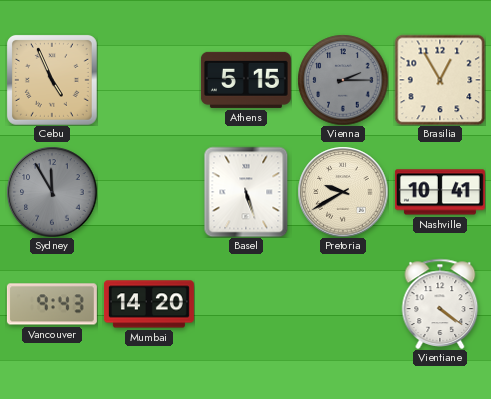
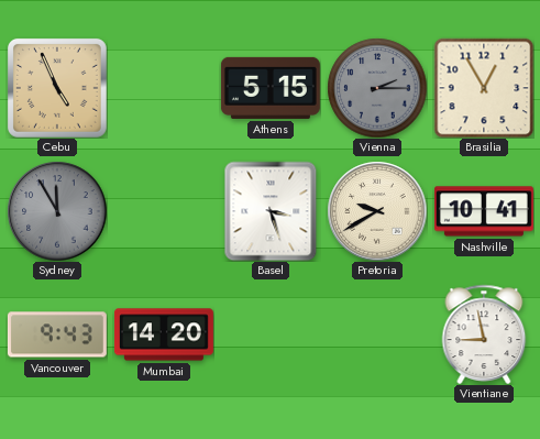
Basel: 5:27 -> 3:27 (271, 211)
Vientiane: 4:21 -> 8:58 (484, 334)
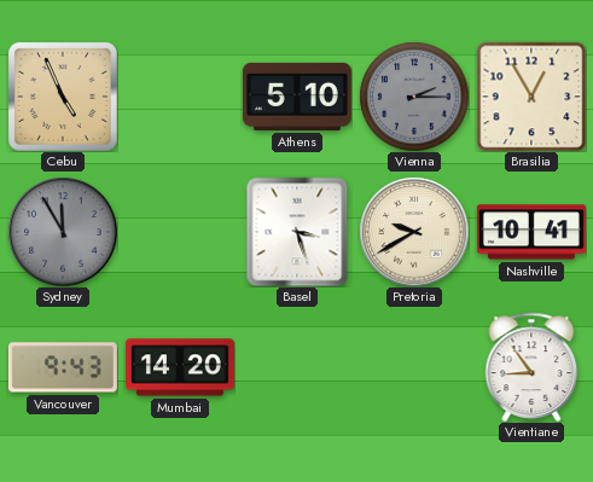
Athens: 5:15 -> 5:10 (297, 97)
Vientiane: 8:58 -> 8:54 (531, 367)
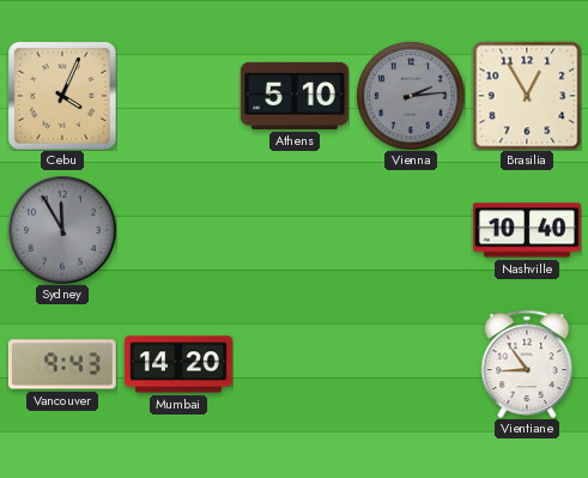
Cebu: 4:56 -> 4:04 (62, 96)
Vienna: 2:15 -> 2:14 (411, 96)
Basel: 3:27 -> none (297, 232)
Pretoria: 9:40 -> none (414, 232)
Nashville: 10:41 -> 10:40 (527, 230)
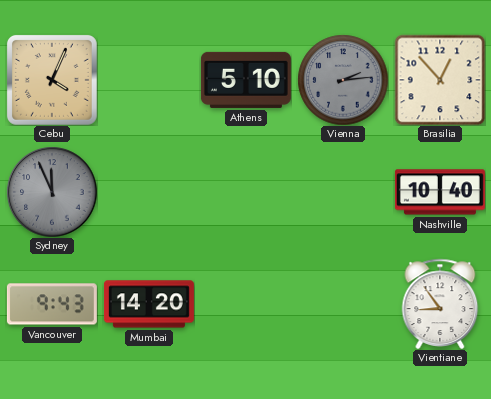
Brasilia: 12:55 -> 12:53 (440, 80)
Sydney: 11:55 -> 11:56 (52, 192)
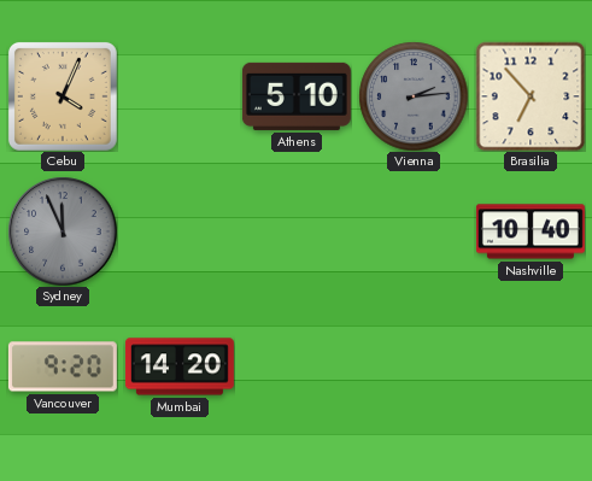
Brasilia: 12:53 -> 6:53 (531, 96)
Vancouver: 9:43 -> 9:20 (63, 366)
Vientiane: 8:54 -> none (440, 304)
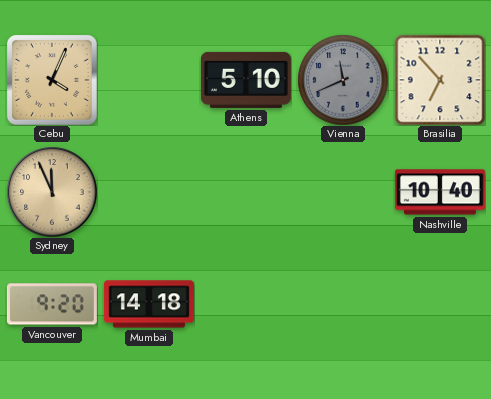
Vienna: 2:14 -> 11:41 (343, 80)
Sydney dial: grey -> champagne (52, 192)
Mumbai: 14:20 -> 14:18 (149, 304)
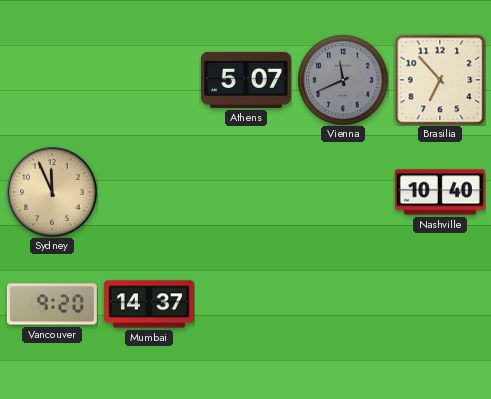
Cebu: 4:04 -> none (52, 80)
Athens: 5:10 -> 5:07 (246, 80)
Mumbai: 14:18 -> 14:37 (149, 304)
